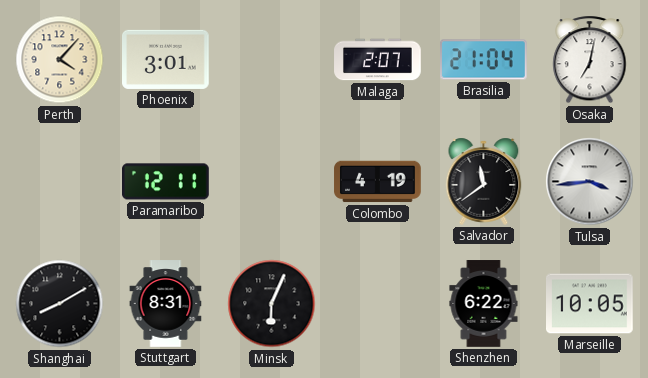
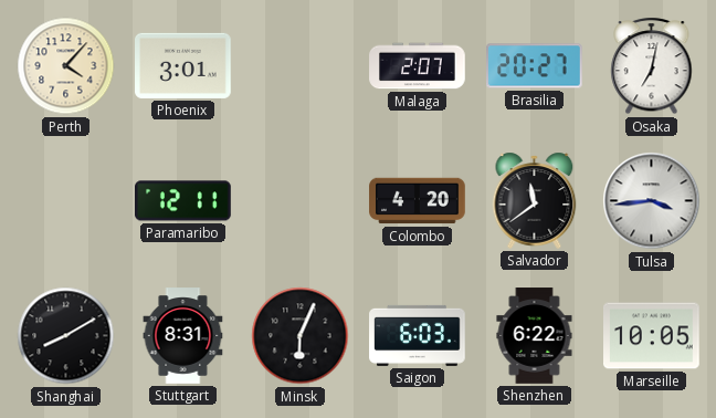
Brasilia: 21:04 -> 20:27 (535, 66)
Colombo: 4:19 -> 4:20 (418, 201)
Saigon: none -> 6:03 (418, 335)
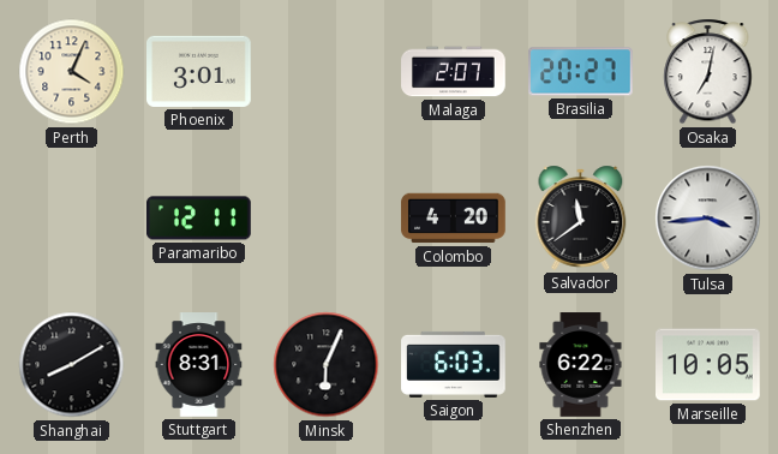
Perth: 4:07 -> 4:04 (72, 72)
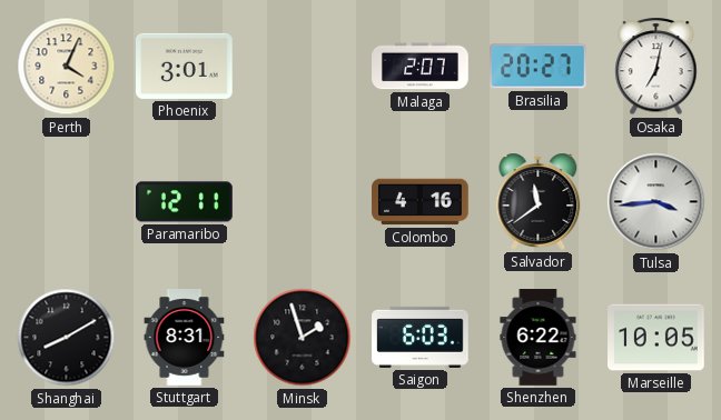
Colombo: 4:20 -> 4:16 (421, 202)
Minsk: 6:04 -> 1:57 (303, 338)
